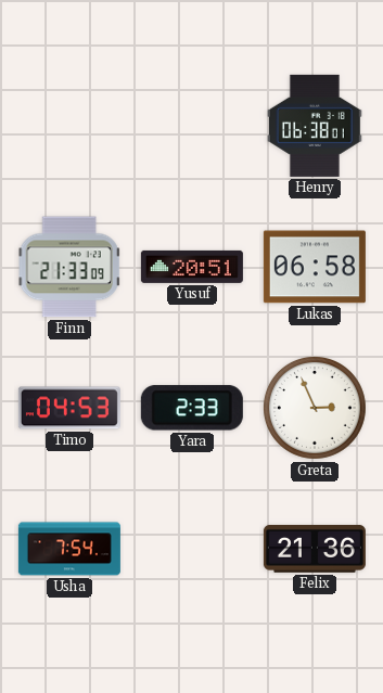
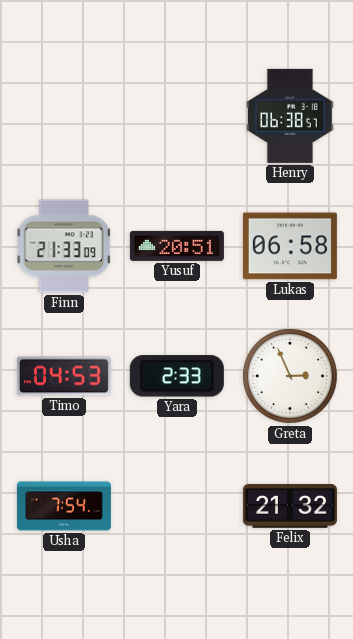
Henry: 06:38:01 -> 06:38:57 (290, 116)
Felix: 21:36 -> 21:32 (290, 506)
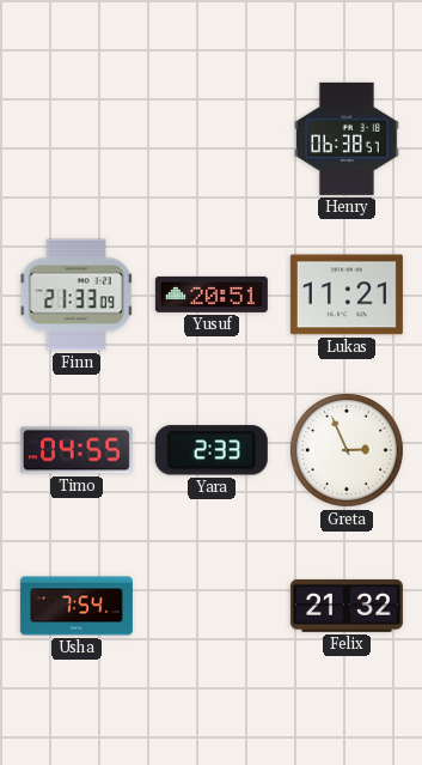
Lukas: 06:58 -> 11:21 (347, 295)
Timo: 04:53 -> 04:55 (77, 450)
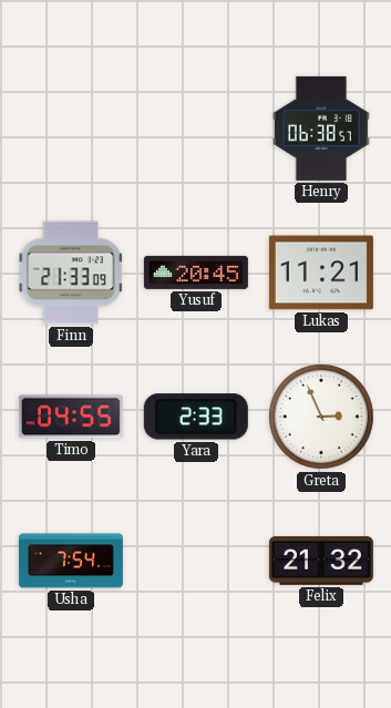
Yusuf: 20:51 -> 20:45 (196, 273)
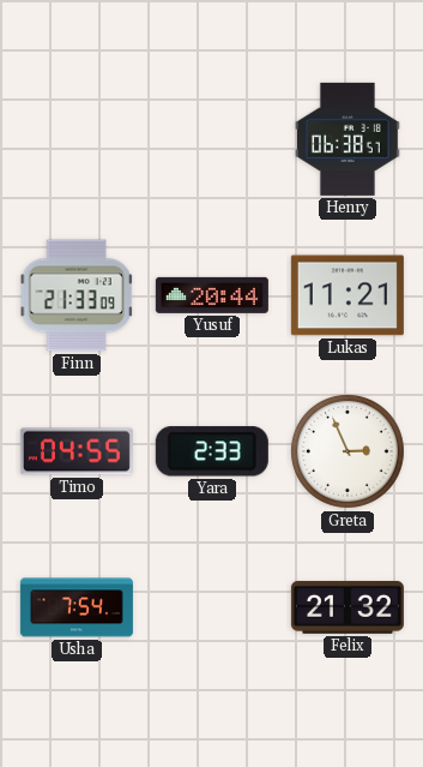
Yusuf: 20:45 -> 20:44 (212, 295)
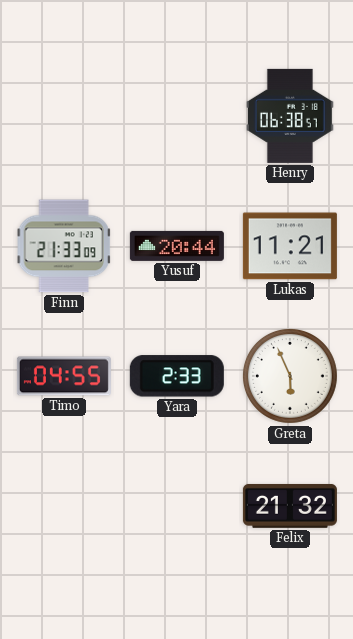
Greta: 2:56 -> 5:56 (290, 376)
Usha: 7:54 -> none (77, 607)
